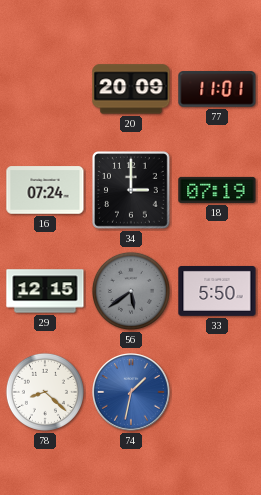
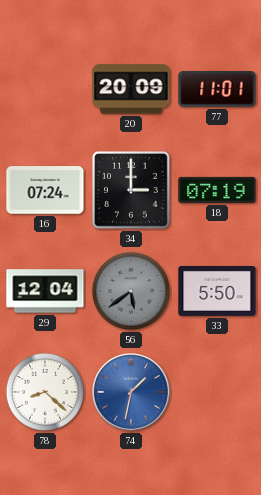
29: 12:15 -> 12:04 (45, 291)
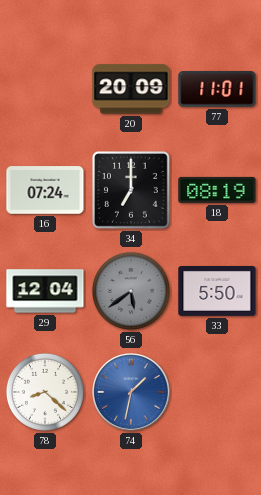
34: 3:00 -> 7:00 (132, 191)
18: 07:19 -> 08:19 (217, 190)
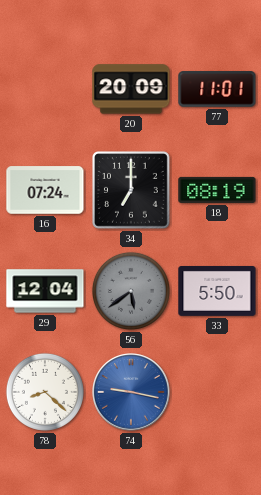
74: 1:32 -> 9:17 (131, 392)
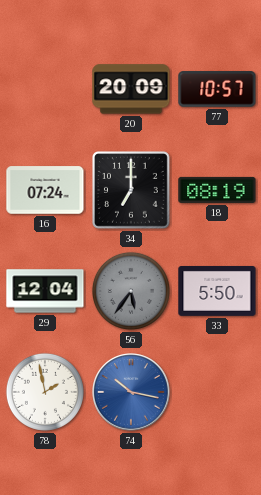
77: 11:01 -> 10:57 (217, 89)
56: 5:39 -> 5:36 (131, 291)
78: 8:22 -> 1:58 (45, 392)
74: 9:17 -> 10:17 (131, 392)
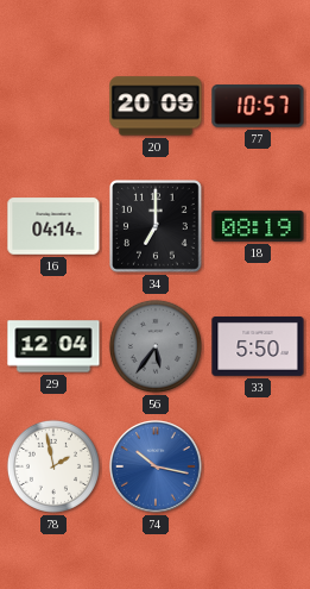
16: 07:24 -> 04:14 (53, 226)
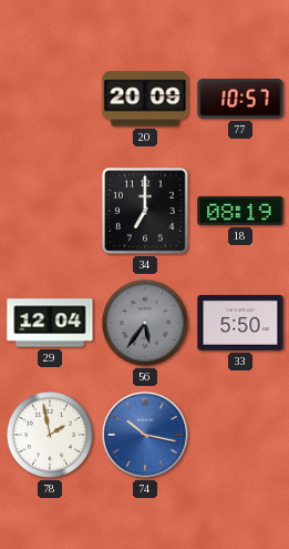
16: 04:14 -> none (53, 226)
